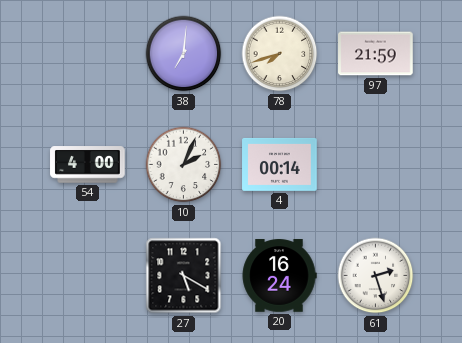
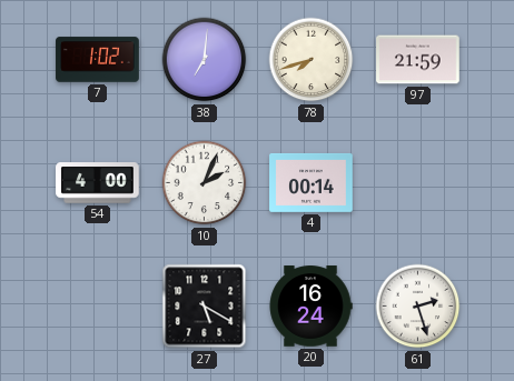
7: none -> 1:02 (98, 60)
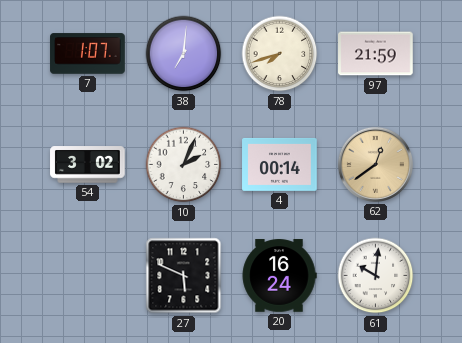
7: 1:02 -> 1:07 (88, 54)
54: 4:00 -> 3:02 (88, 165)
62: none -> 12:39 (375, 164)
27: 5:20 -> 5:49 (184, 276)
61: 2:27 -> 10:01 (376, 276)
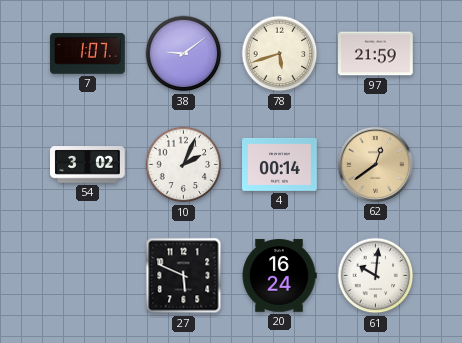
38: 7:01 -> 9:09 (184, 54)
78: 7:42 -> 5:42 (280, 54)
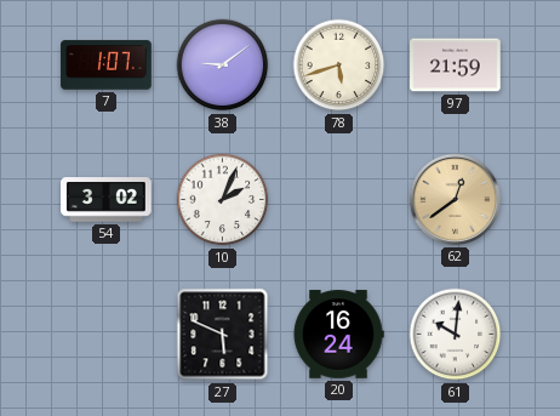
4: 00:14 -> none (280, 165)
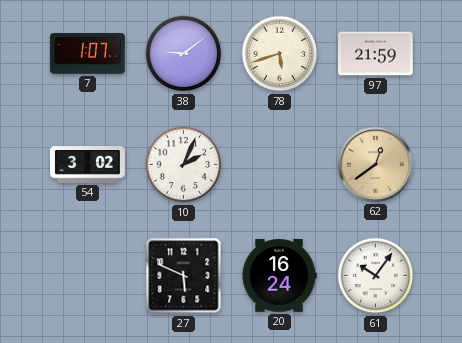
61: 10:01 -> 10:06 (376, 276)
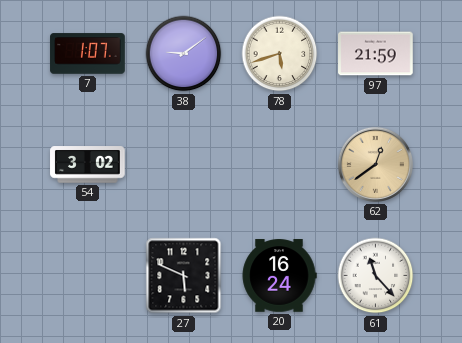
10: 2:04 -> none (184, 165)
61: 10:06 -> 11:23 (376, 276)
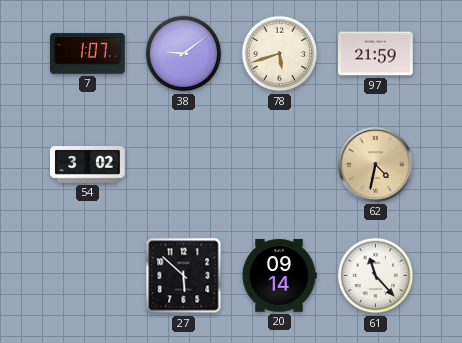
62: 12:39 -> 4:32 (375, 164)
27: 5:49 -> 5:52 (184, 276)
20: 16:24 -> 09:14 (279, 276)
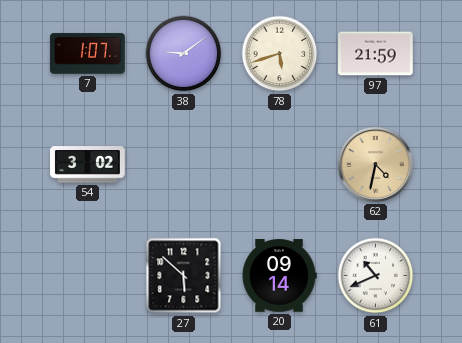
61: 11:23 -> 10:41 (376, 276)
